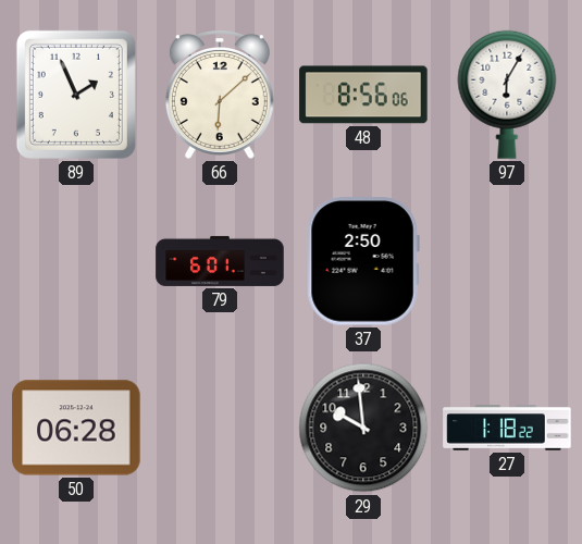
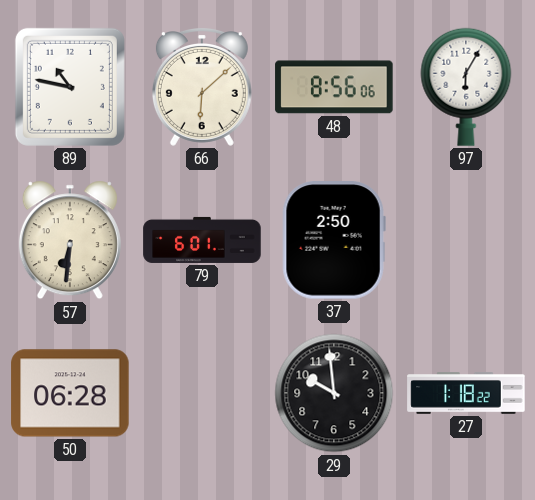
89: 1:56 -> 10:47 (70, 87)
57: none -> 6:31 (70, 240)
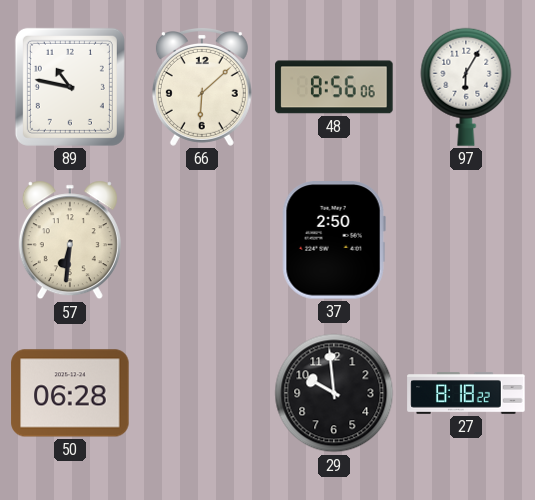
79: 6:01 -> none (202, 240)
27: 1:18 -> 8:18 (466, 393)
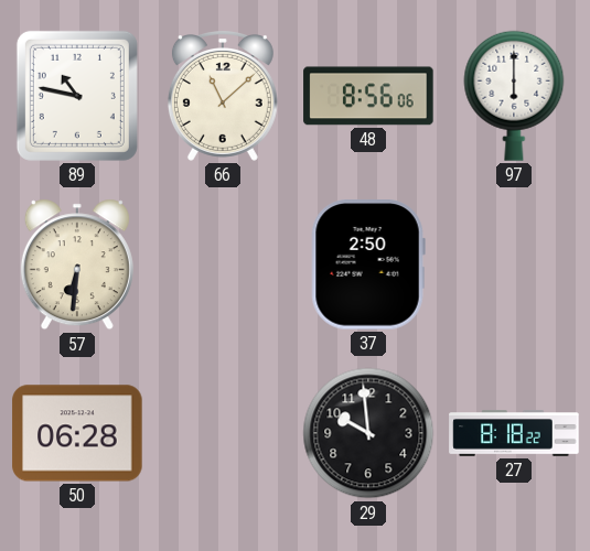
66: 6:08 -> 11:08 (223, 97)
97: 6:05 -> 6:00 (514, 96)
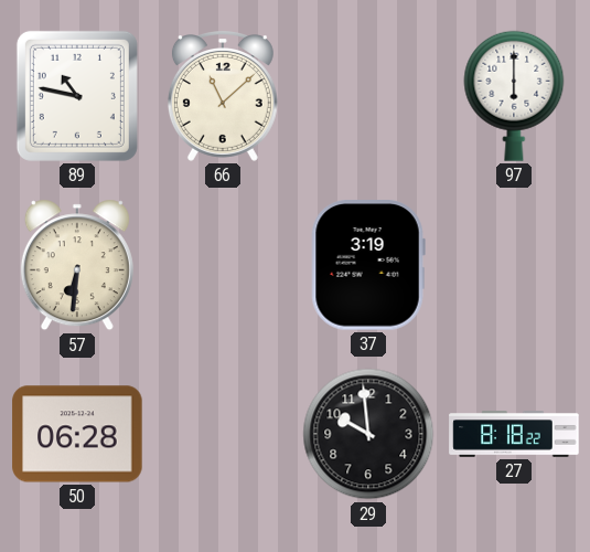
48: 8:56 -> none (368, 96)
37: 2:50 -> 3:19 (368, 265)
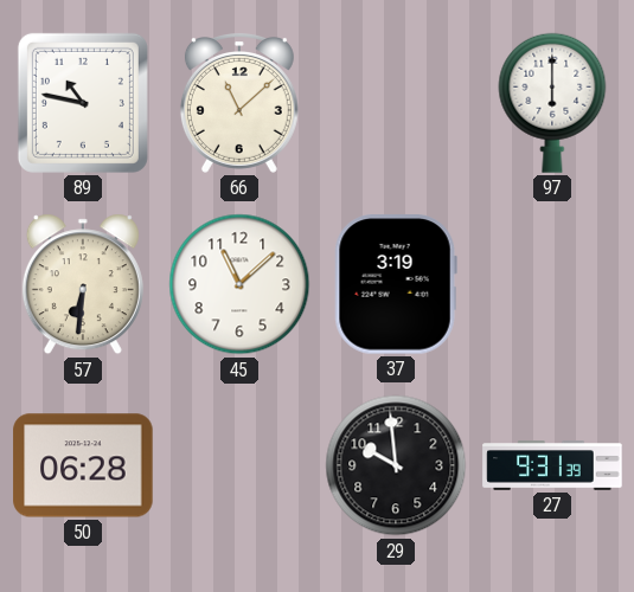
45: none -> 11:08 (239, 284)
27: 8:18 -> 9:31 (552, 465)
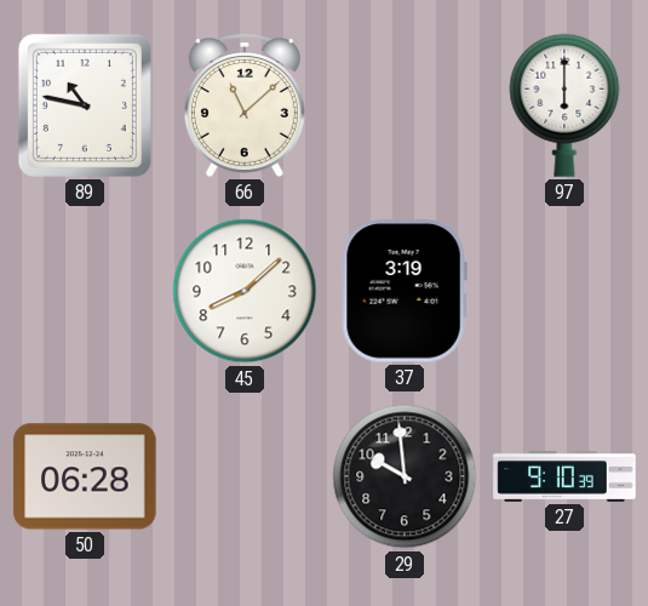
57: 6:31 -> none (83, 284)
45: 11:08 -> 8:08 (245, 291)
27: 9:31 -> 9:10 (564, 476)
